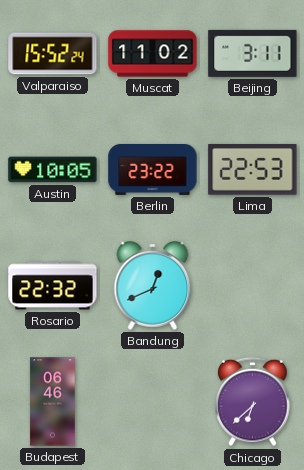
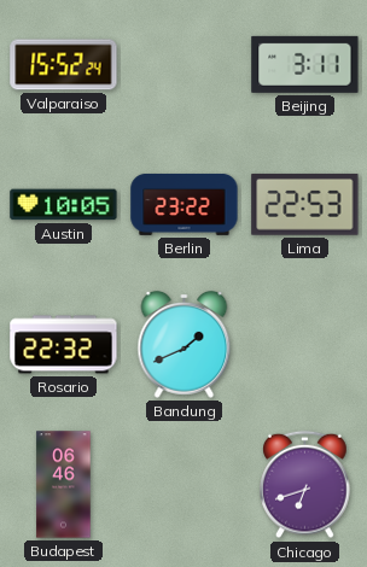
Muscat: 11:02 -> none (153, 54)
Bandung: 12:41 -> 1:41 (185, 345)
Chicago: 6:38 -> 6:42 (305, 485)
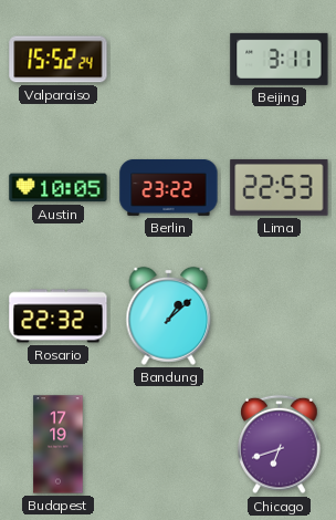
Bandung: 1:41 -> 1:08 (169, 316)
Budapest: 06:46 -> 17:19 (59, 445)
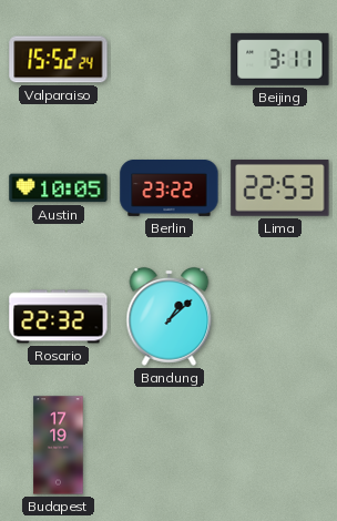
Chicago: 6:42 -> none (280, 445)
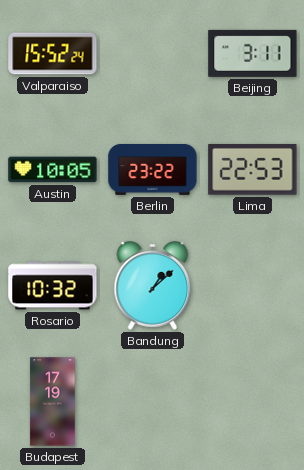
Rosario: 22:32 -> 10:32 (53, 286)
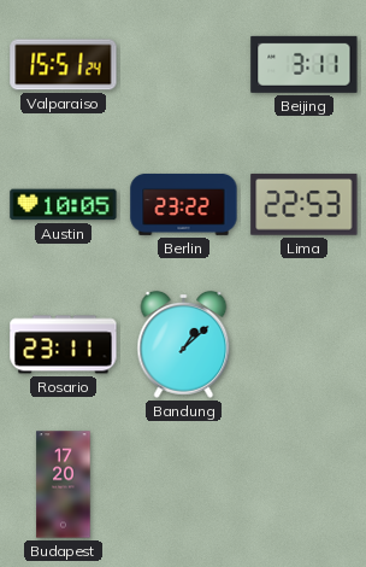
Valparaiso: 15:52 -> 15:51 (64, 65)
Rosario: 10:32 -> 23:11 (64, 345)
Budapest: 17:19 -> 17:20 (64, 485)
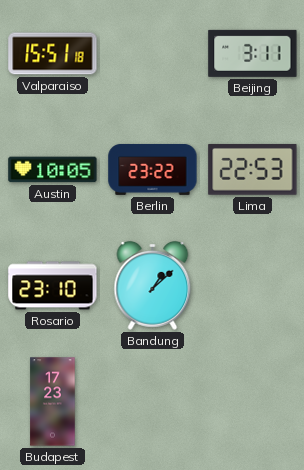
Valparaiso: 15:51:24 -> 15:51:18 (53, 54)
Rosario: 23:11 -> 23:10 (53, 286)
Budapest: 17:20 -> 17:23 (53, 402)
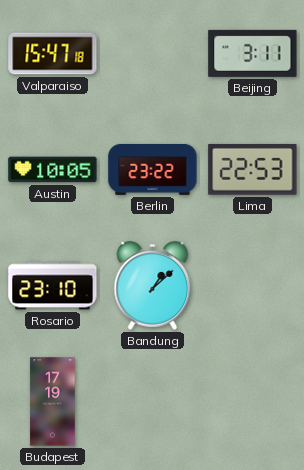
Valparaiso: 15:51 -> 15:47 (53, 54)
Budapest: 17:23 -> 17:19 (53, 402)
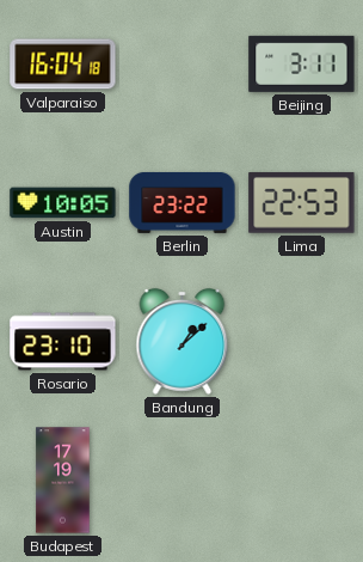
Valparaiso: 15:47 -> 16:04 (63, 65)
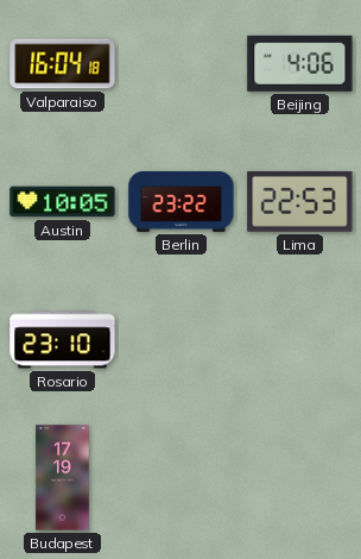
Beijing: 3:11 -> 4:06 (300, 63)
Bandung: 1:08 -> none (183, 342)
